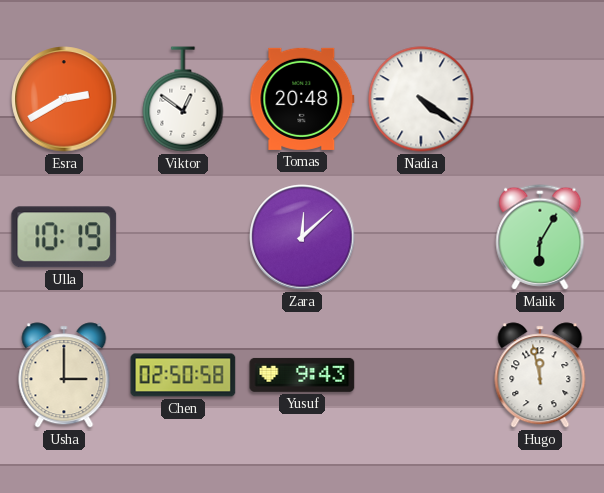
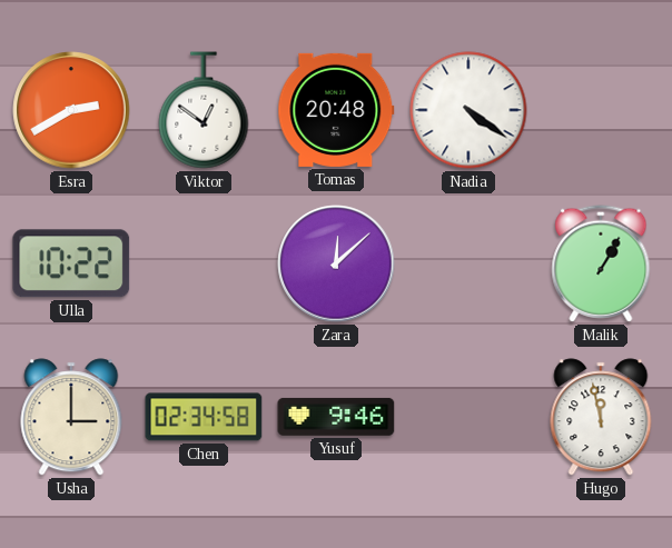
Ulla: 10:19 -> 10:22 (71, 263)
Malik: 6:05 -> 1:05 (601, 263)
Chen: 02:50 -> 02:34 (204, 417)
Yusuf: 9:43 -> 9:46 (336, 417)
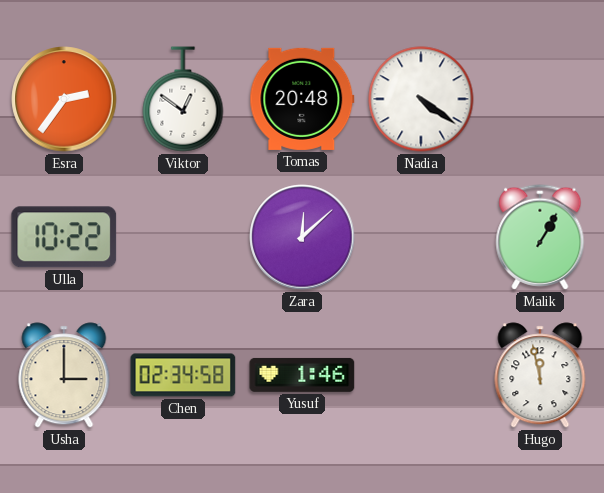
Esra: 2:40 -> 2:36 (64, 99)
Yusuf: 9:46 -> 1:46 (302, 375)
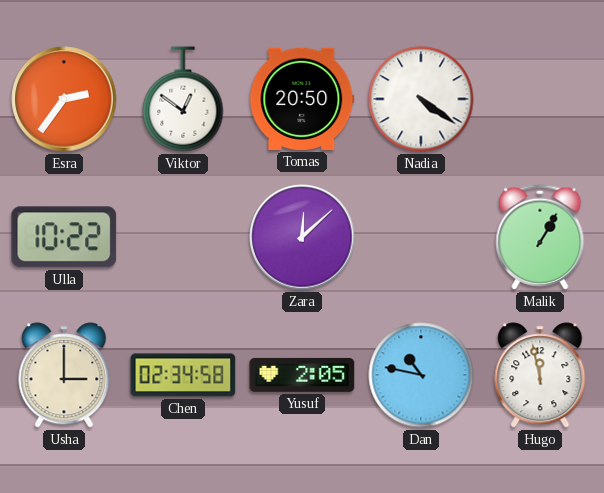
Tomas: 20:48 -> 20:50 (302, 99)
Yusuf: 1:46 -> 2:05 (302, 375)
Dan: none -> 10:47 (421, 375)
